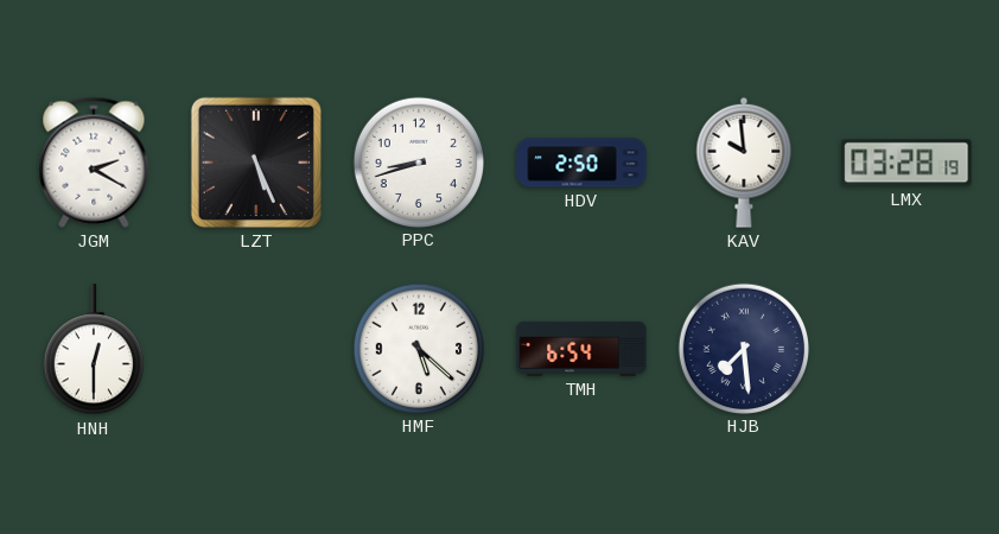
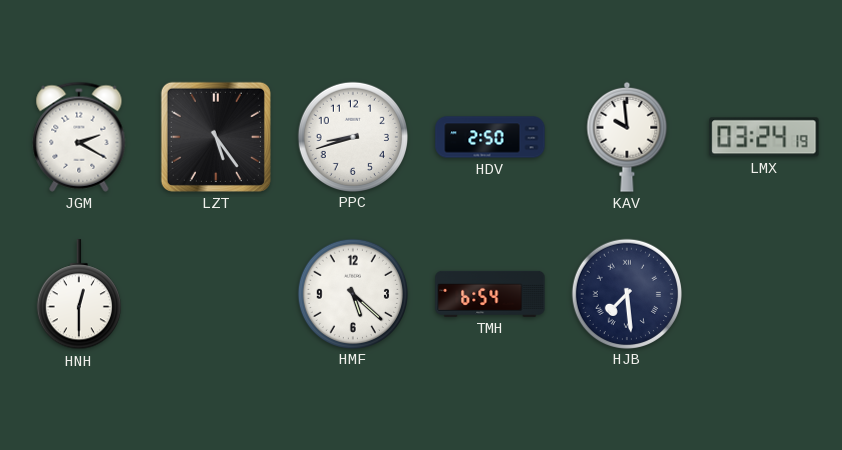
LZT: 5:26 -> 5:24 (216, 137)
LMX: 03:28 -> 03:24 (764, 137)
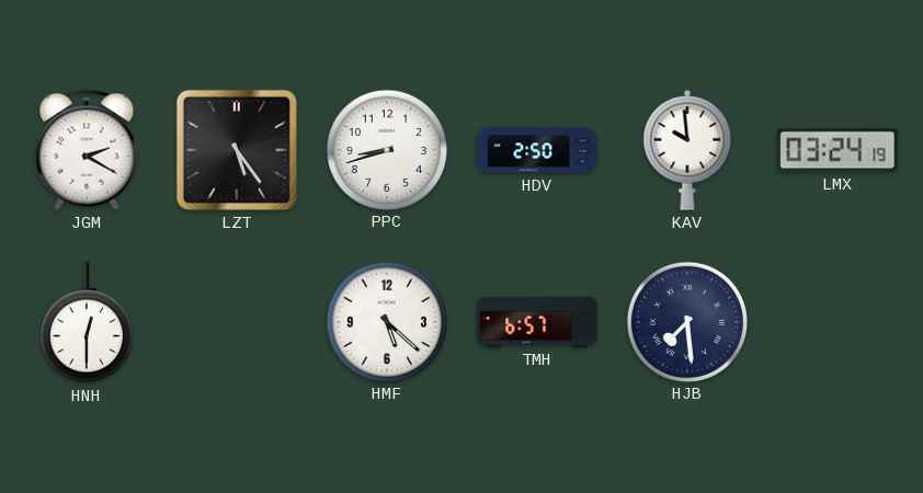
TMH: 6:54 -> 6:57 (537, 322)
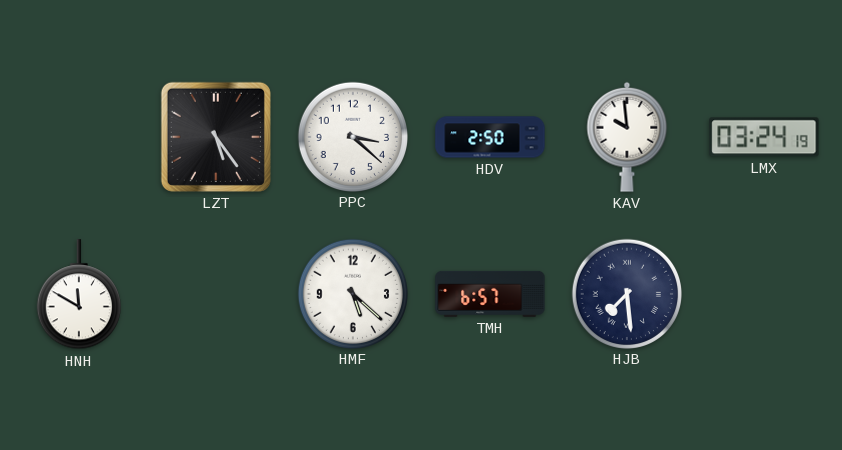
JGM: 2:20 -> none (87, 150)
PPC: 8:42 -> 3:22 (352, 136)
HNH: 12:30 -> 11:50 (79, 295)
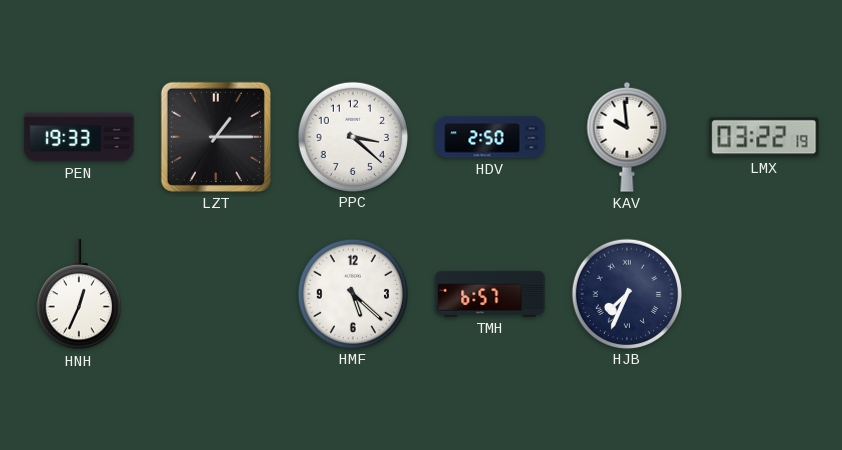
PEN: none -> 19:33 (79, 137)
LZT: 5:24 -> 1:15 (216, 137)
LMX: 03:24 -> 03:22 (764, 137)
HNH: 11:50 -> 12:34 (79, 295)
HJB: 7:29 -> 7:34 (626, 293)
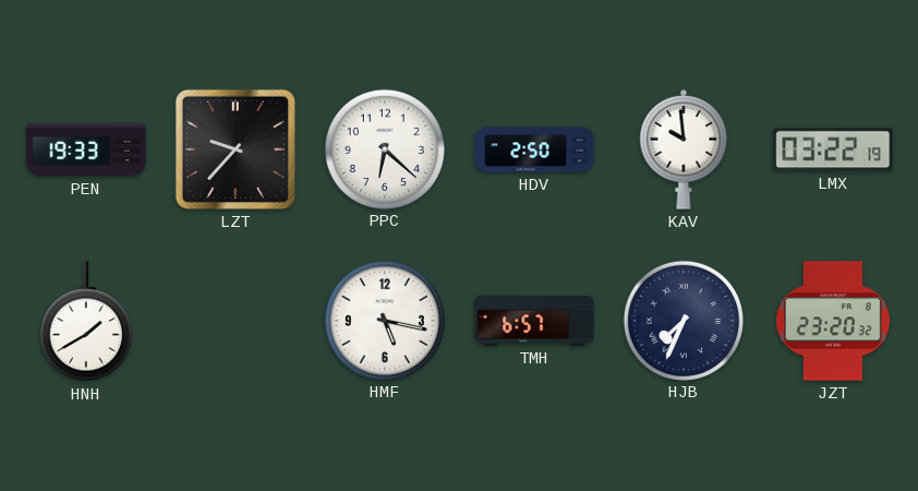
LZT: 1:15 -> 9:37 (235, 149)
PPC: 3:22 -> 6:22 (384, 148)
HNH: 12:34 -> 1:40 (86, 322)
HMF: 5:22 -> 5:17 (384, 320)
JZT: none -> 23:20 (834, 321)
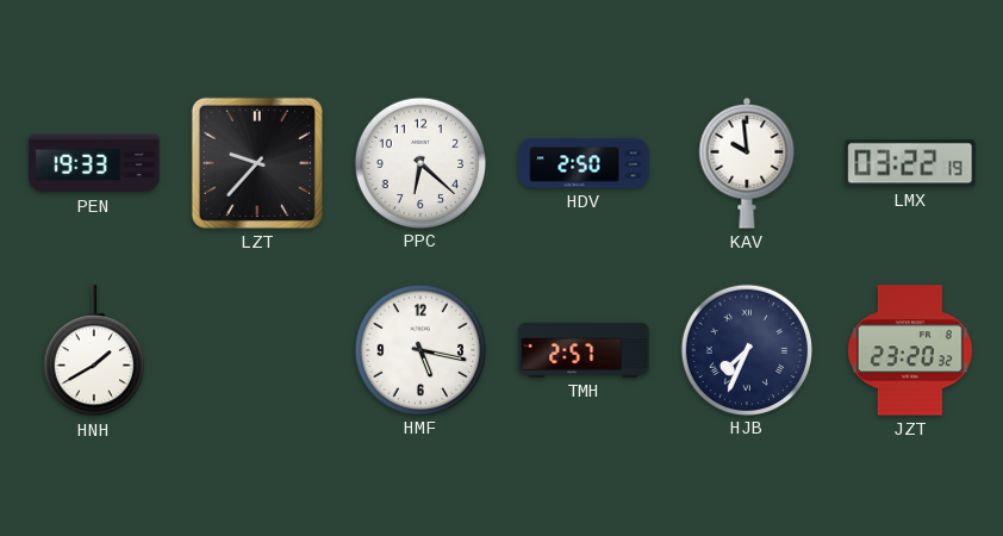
TMH: 6:57 -> 2:57 (584, 350)
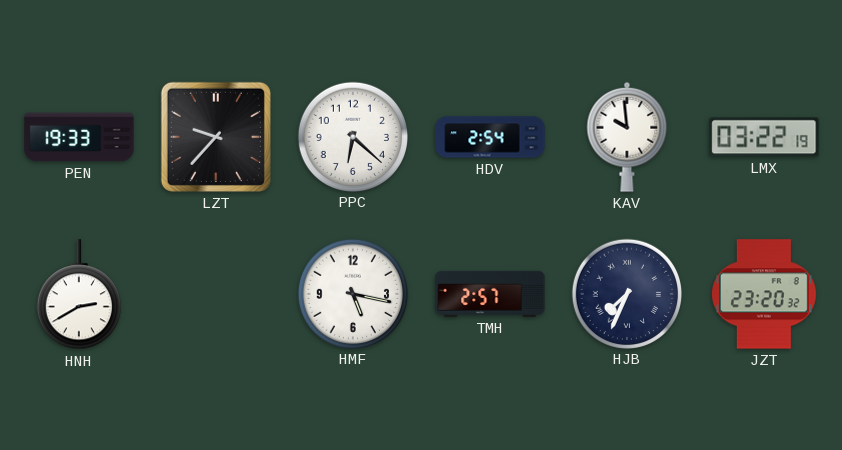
HDV: 2:50 -> 2:54 (490, 137)
HNH: 1:40 -> 2:40 (79, 295)
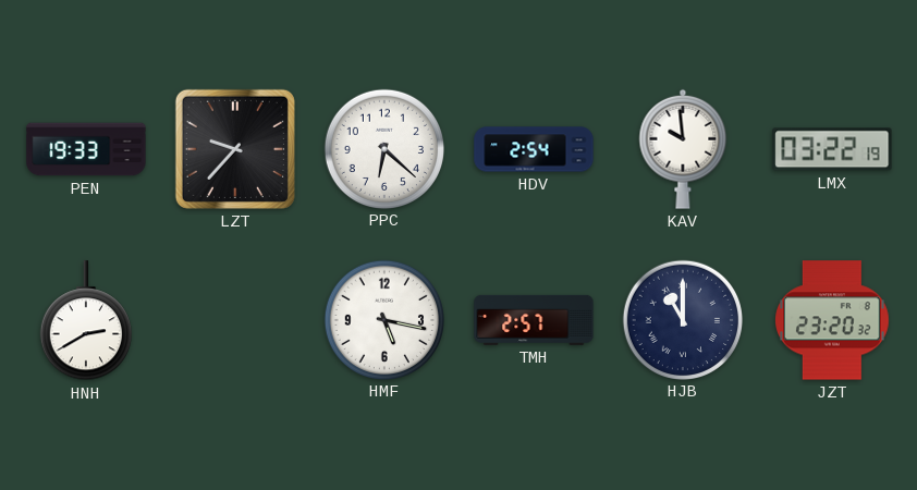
HJB: 7:34 -> 11:00 (682, 319)
